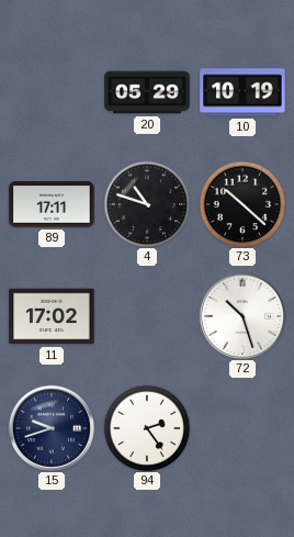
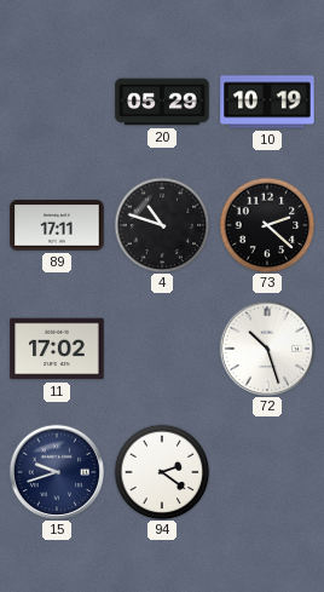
73: 10:22 -> 2:22 (267, 225)
94: 2:24 -> 2:21 (162, 472)
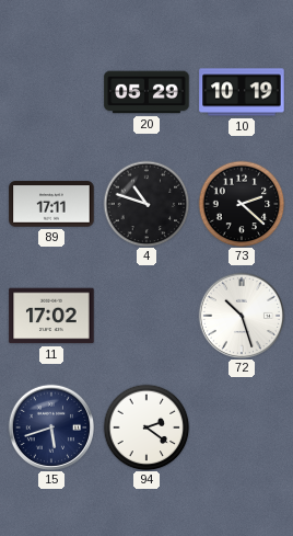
15: 9:42 -> 5:42 (50, 426)
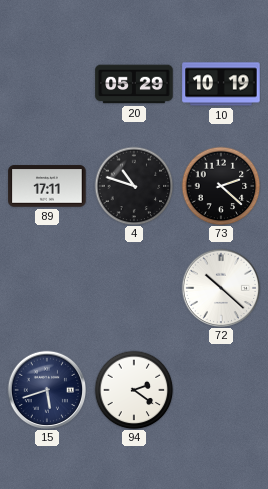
11: 17:02 -> none (51, 316)
72: 10:27 -> 10:22 (220, 287)
